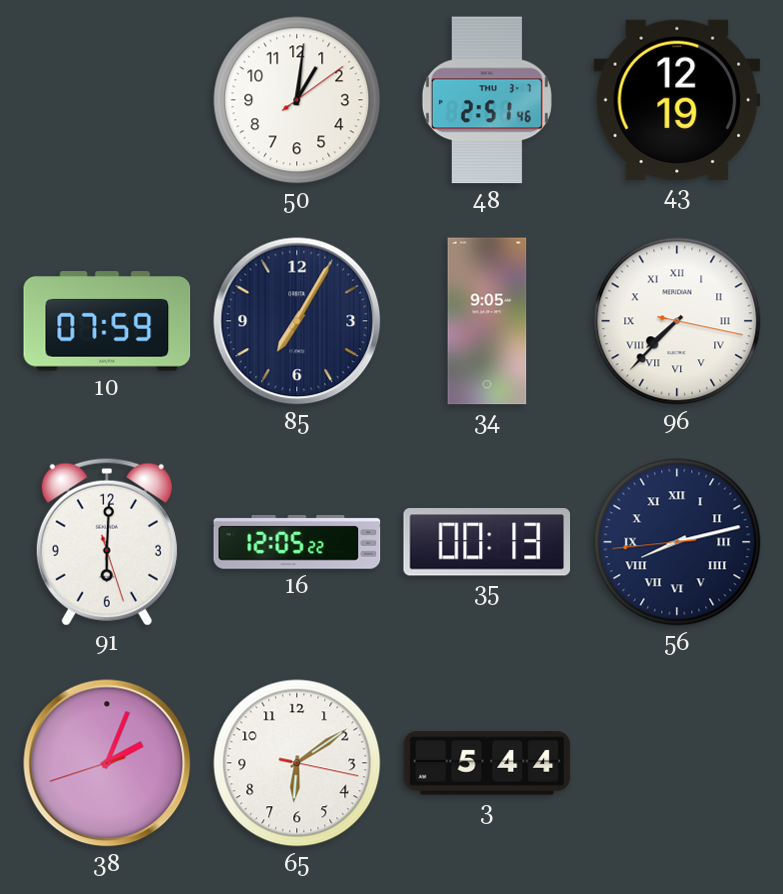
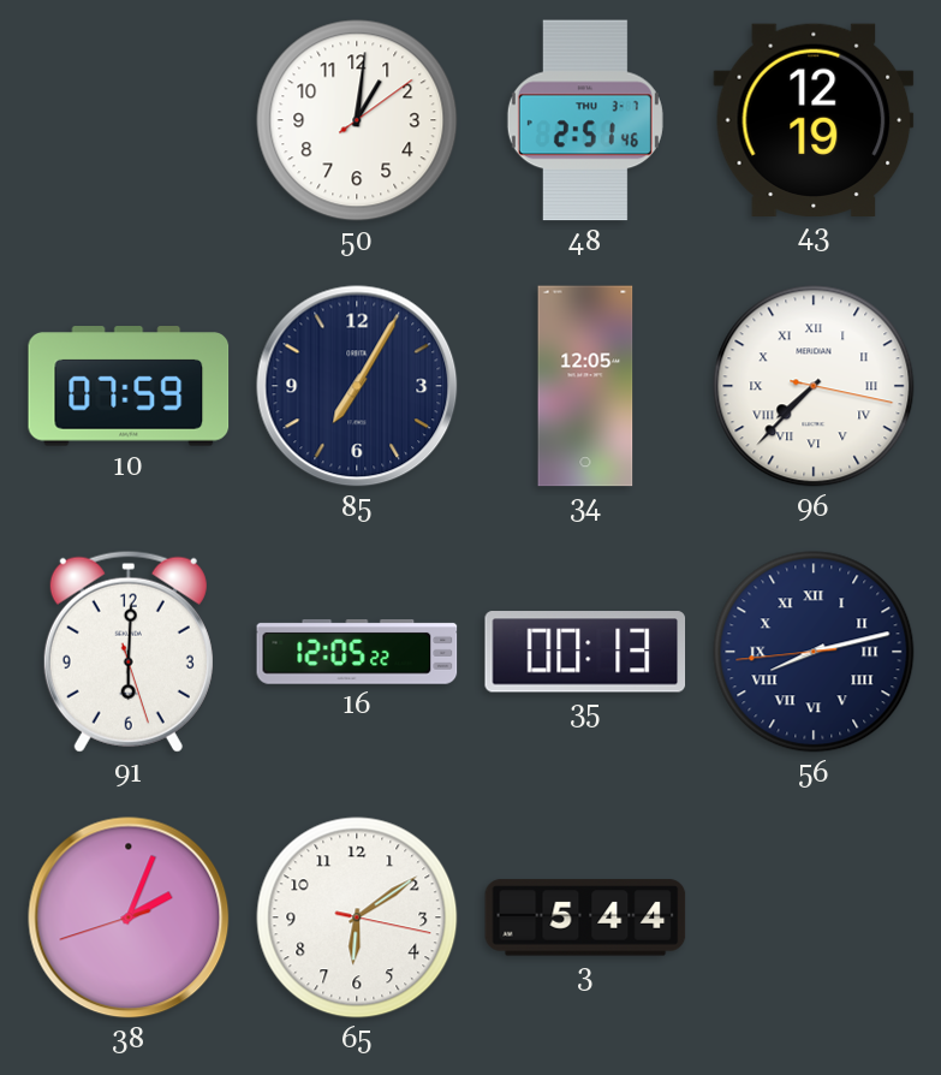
34: 9:05 -> 12:05 (585, 386)
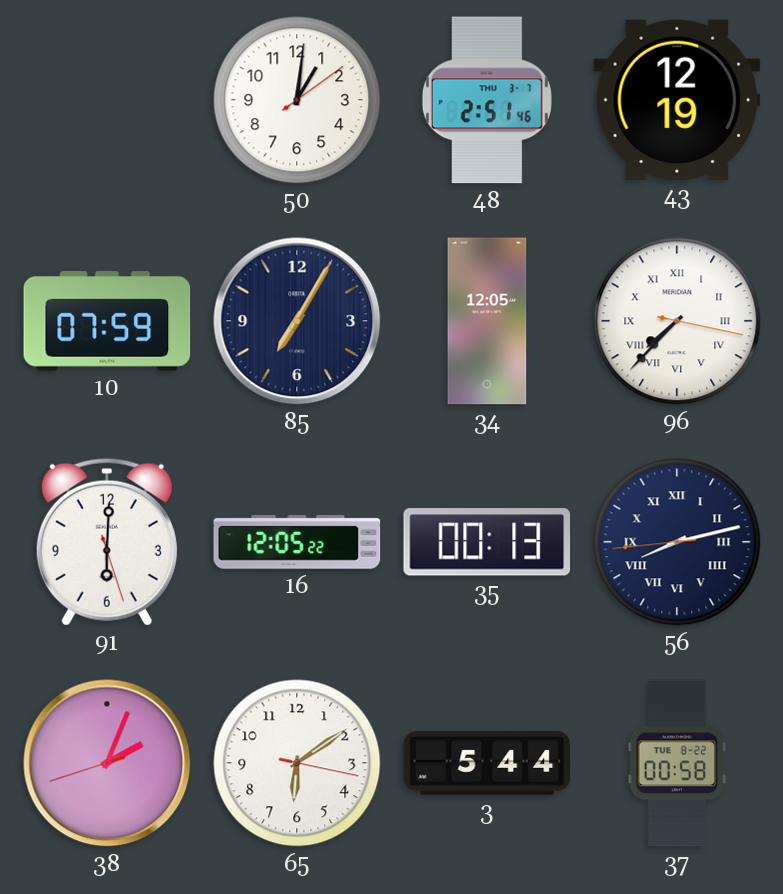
37: none -> 00:58 (677, 763)
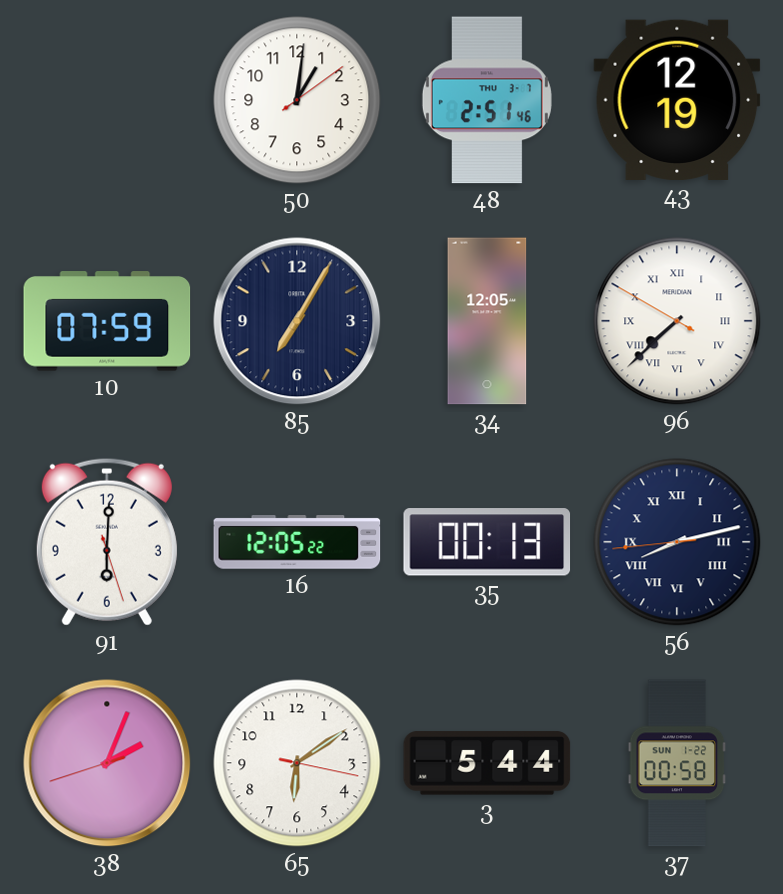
96: 7:37:17 -> 7:37:50 (677, 321)
37 date: TUE 8-22 -> SUN 1-22 (677, 763)
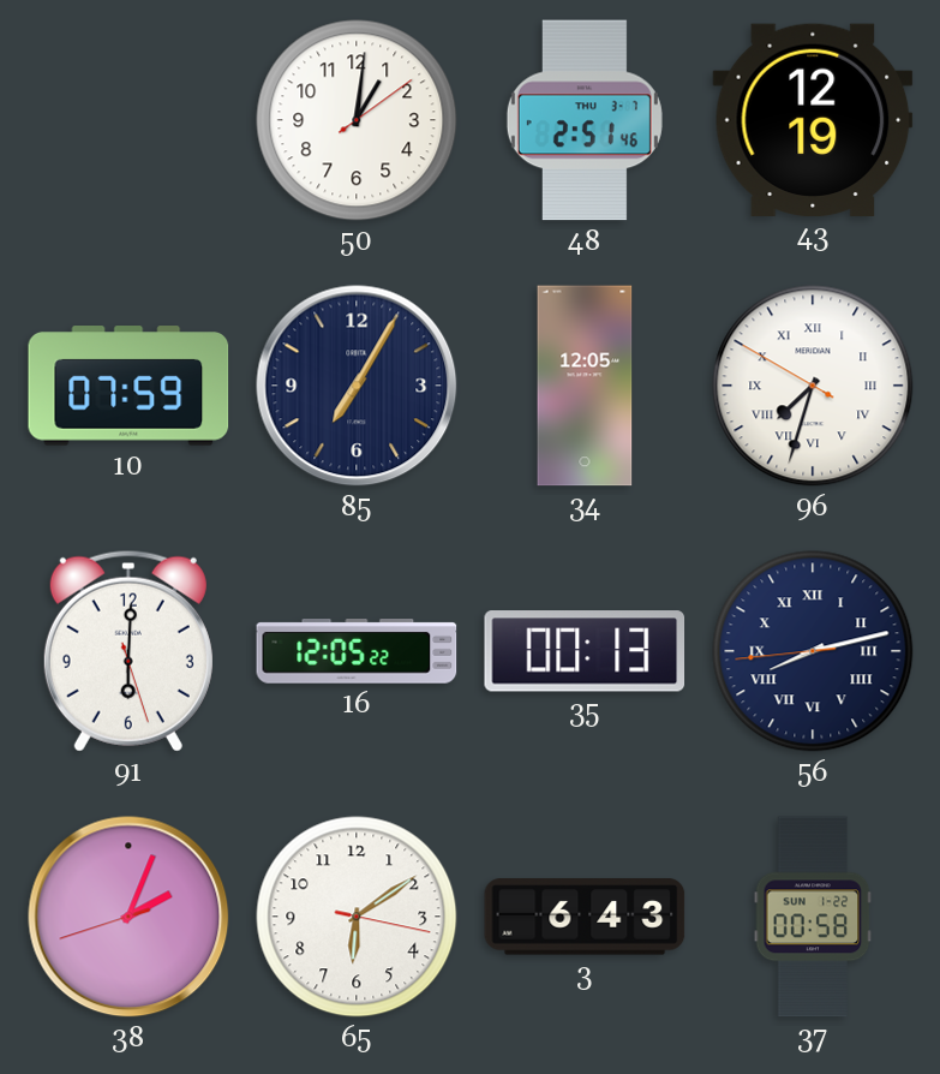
96: 7:37 -> 7:32 (813, 386)
3: 5:44 -> 6:43 (585, 917)
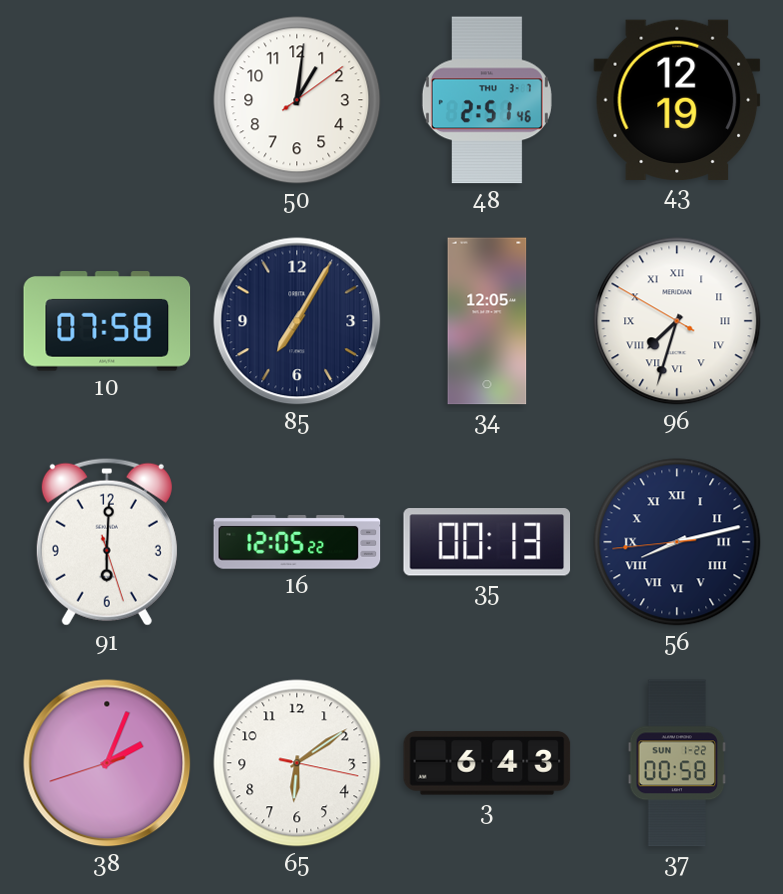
10: 07:59 -> 07:58 (107, 321)
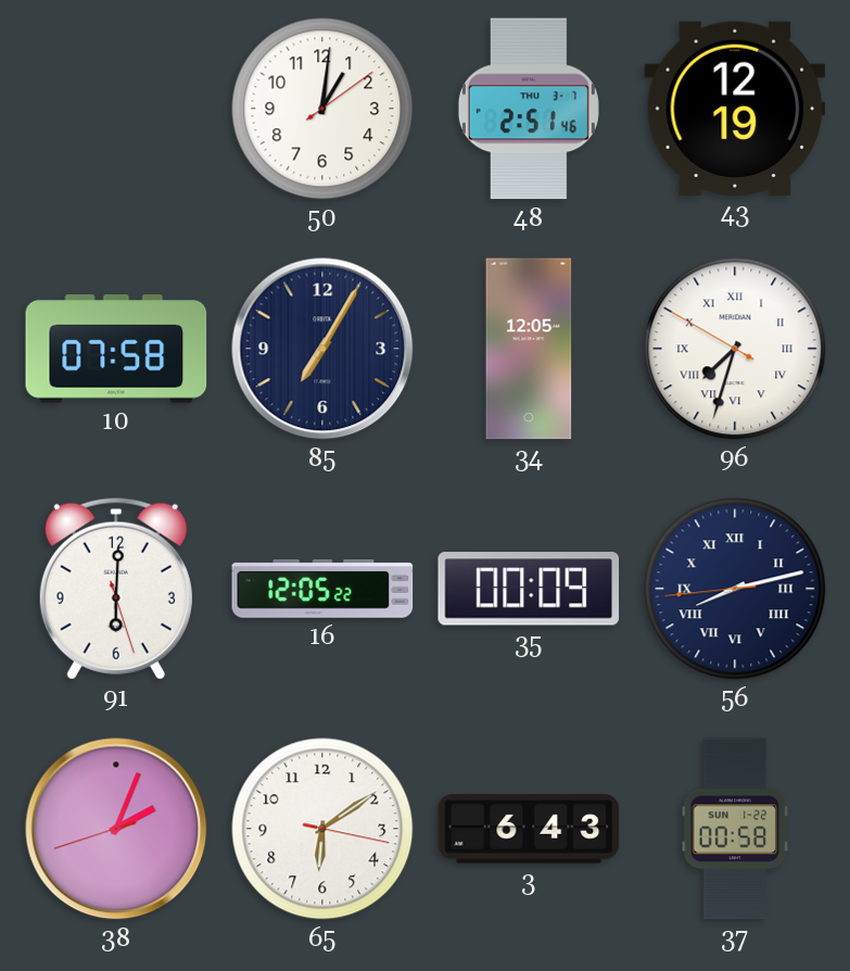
35: 00:13 -> 00:09 (529, 590)
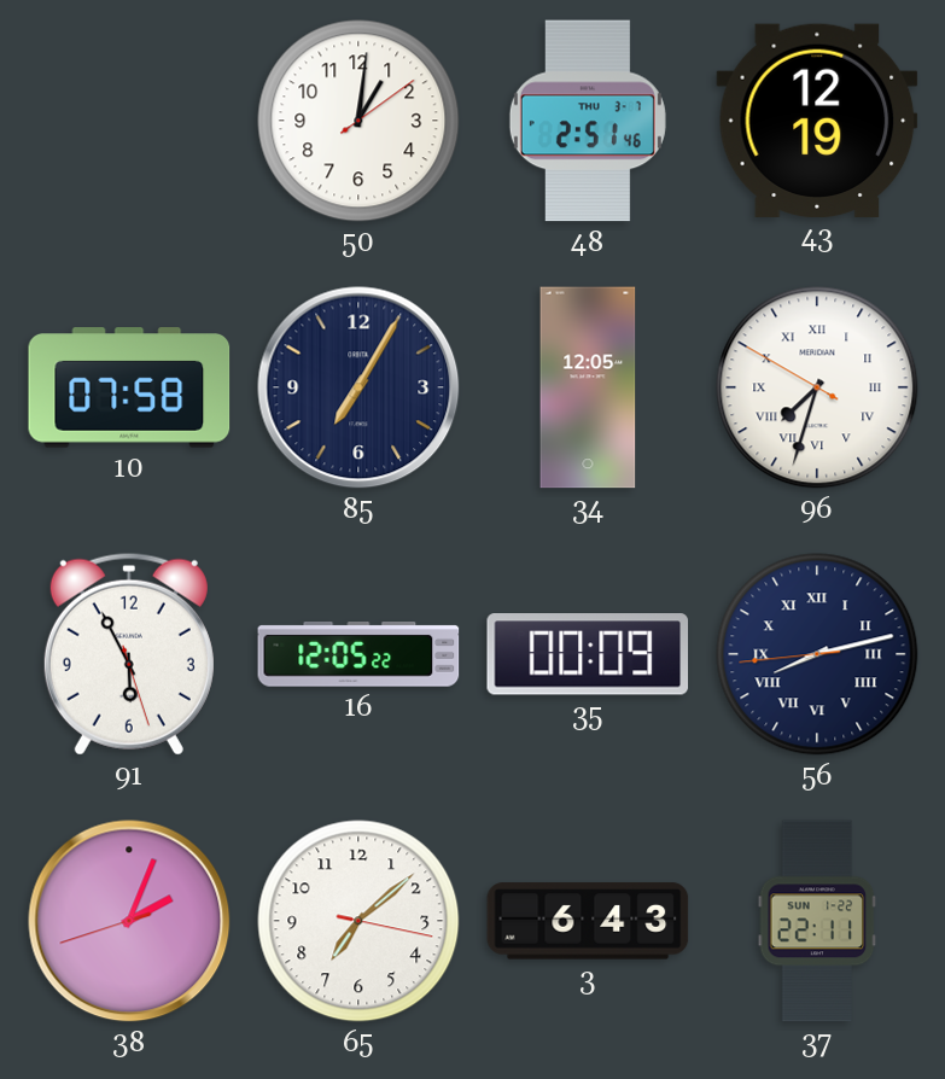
91: 6:00 -> 5:55 (129, 654)
65: 6:09 -> 7:08 (358, 921)
37: 00:58 -> 22:11 (817, 921)
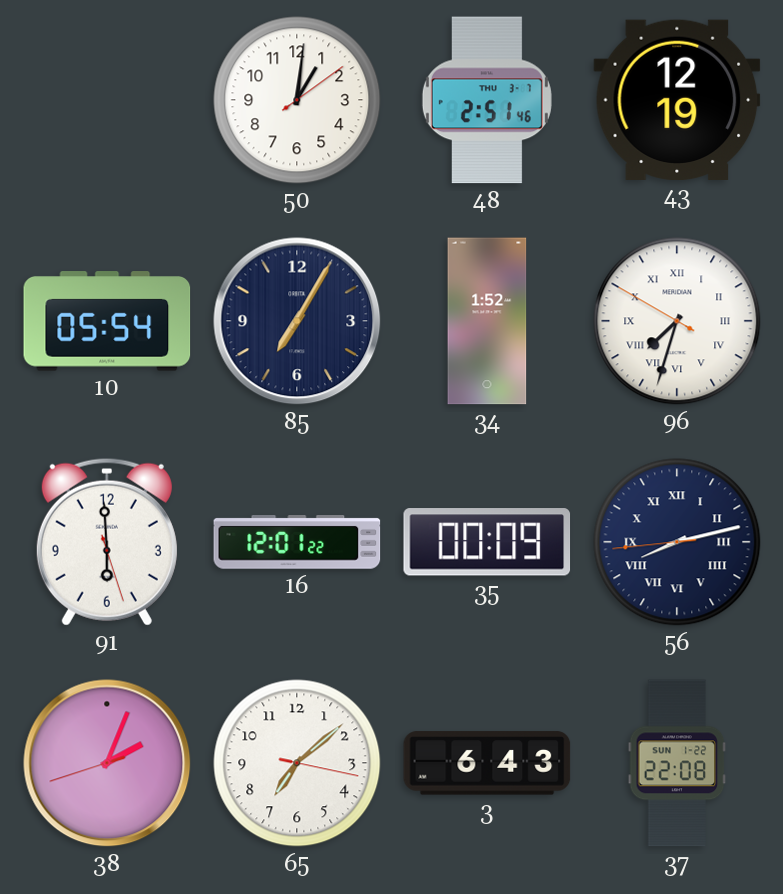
10: 07:58 -> 05:54 (107, 321)
34: 12:05 -> 1:52 (487, 321)
91: 5:55 -> 5:59 (107, 542)
16: 12:05 -> 12:01 (297, 543)
37: 22:11 -> 22:08 (677, 763)
